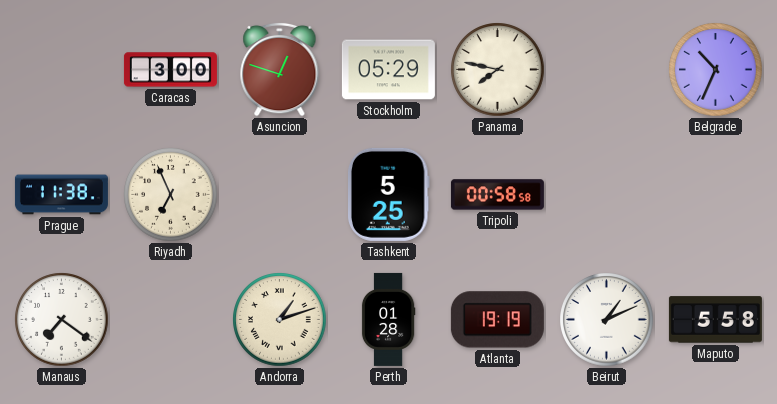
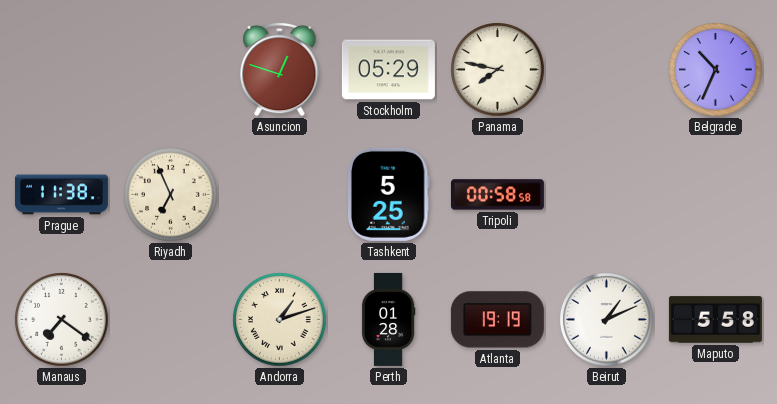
Caracas: 3:00 -> none (170, 70)
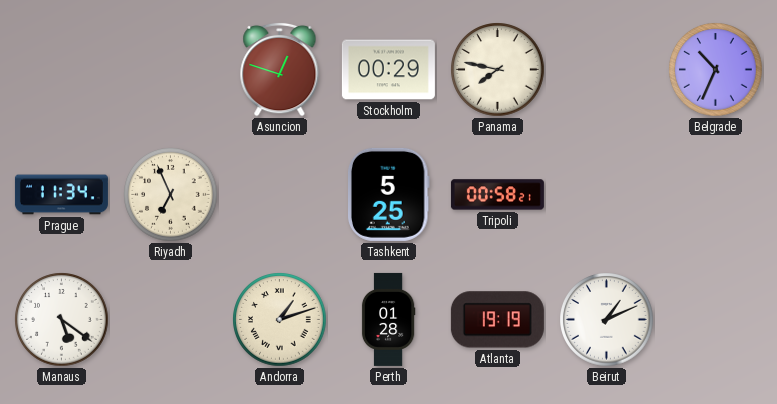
Stockholm: 05:29 -> 00:29 (388, 70)
Prague: 11:38 -> 11:34 (61, 195)
Tripoli: 00:58:58 -> 00:58:21 (497, 195)
Manaus: 7:21 -> 5:21 (62, 320)
Maputo: 5:58 -> none (715, 320)
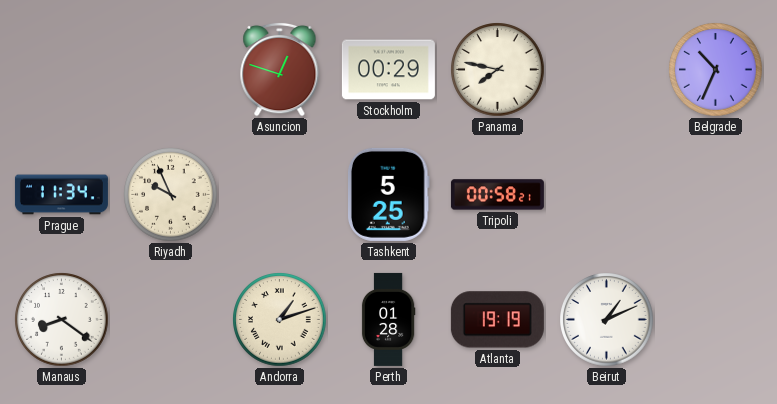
Riyadh: 6:56 -> 9:56 (171, 195)
Manaus: 5:21 -> 8:21 (62, 320)
